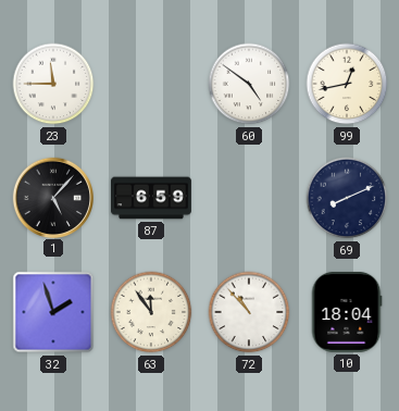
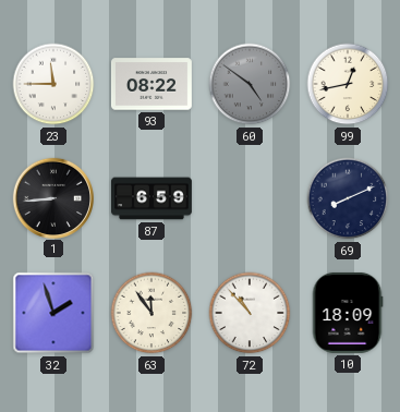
93: none -> 08:22 (151, 84)
60 dial: white -> grey (250, 84)
1: 5:07 -> 8:44 (52, 197)
10: 18:04 -> 18:09 (348, 313)
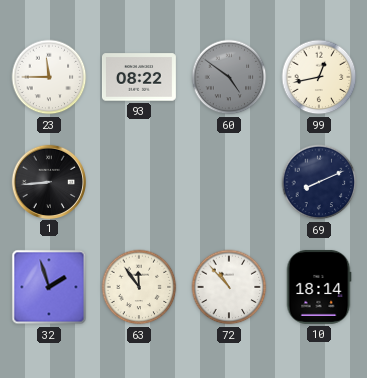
87: 6:59 -> none (153, 198)
10: 18:09 -> 18:14 (319, 287)
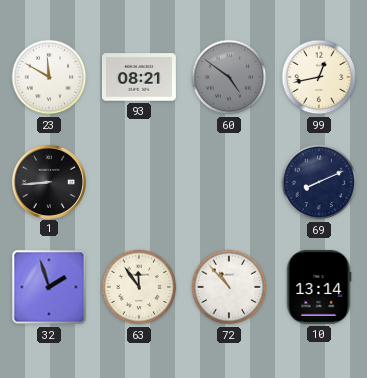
23: 11:45 -> 11:50 (49, 77)
93: 08:22 -> 08:21 (139, 77)
10: 18:14 -> 13:14 (319, 287)
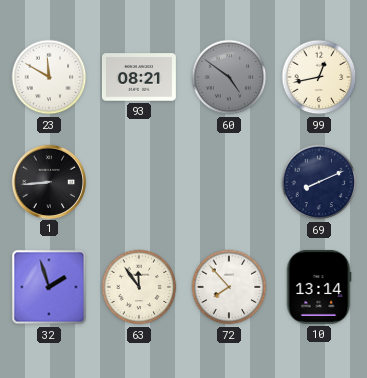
72: 10:53 -> 7:53 (229, 287)
